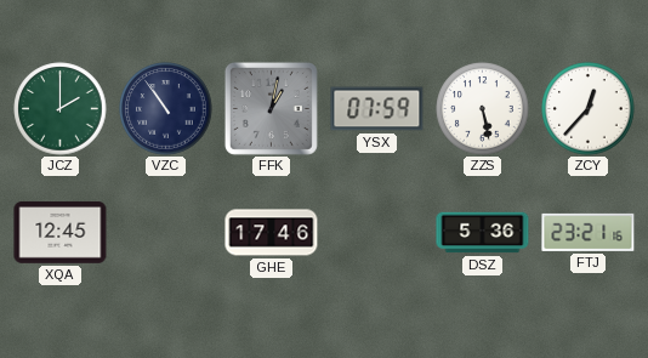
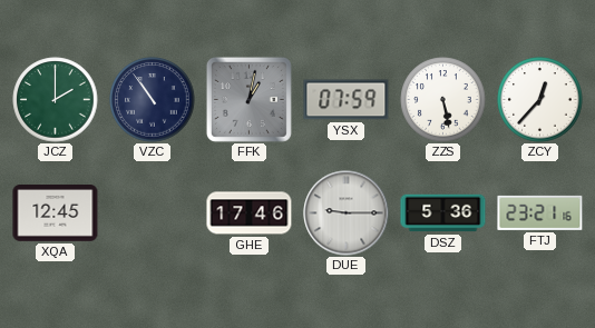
DUE: none -> 9:15 (347, 213)
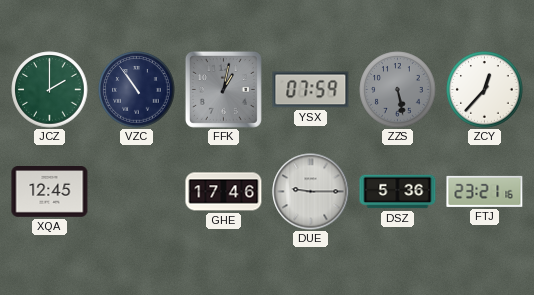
ZZS dial: white -> grey (398, 90)
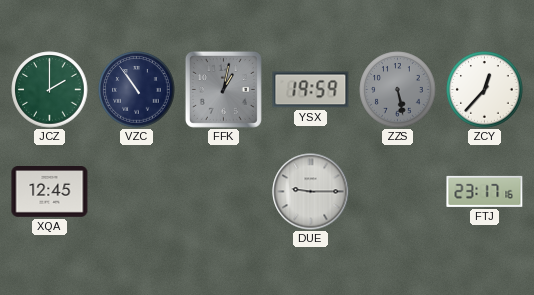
YSX: 07:59 -> 19:59 (311, 90)
GHE: 17:46 -> none (224, 192)
DSZ: 5:36 -> none (398, 192)
FTJ: 23:21 -> 23:17 (485, 191)
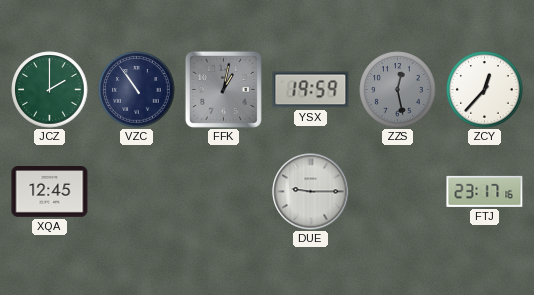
ZZS: 5:28 -> 12:28 (398, 90)
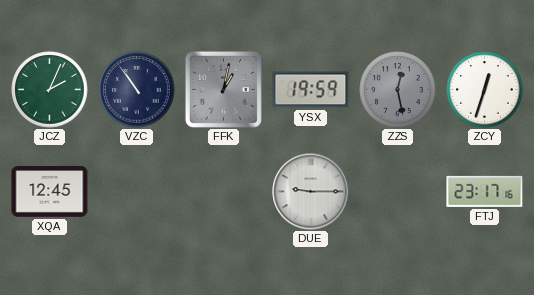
JCZ: 2:00 -> 2:04 (50, 90)
ZCY: 12:37 -> 12:33 (485, 90)
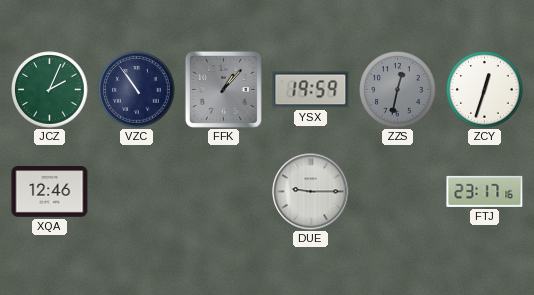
FFK: 1:02 -> 1:07 (223, 89)
ZZS: 12:28 -> 12:32 (398, 90)
XQA: 12:45 -> 12:46 (50, 192)
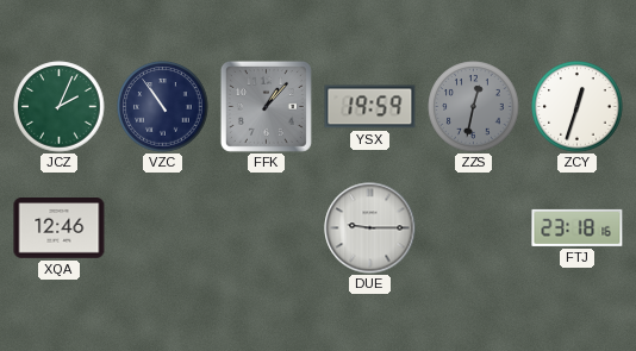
FTJ: 23:17 -> 23:18 (578, 227)
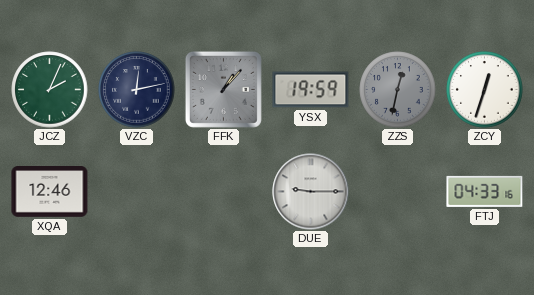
VZC: 10:54 -> 12:13 (137, 90)
FTJ: 23:18 -> 04:33 (485, 191)
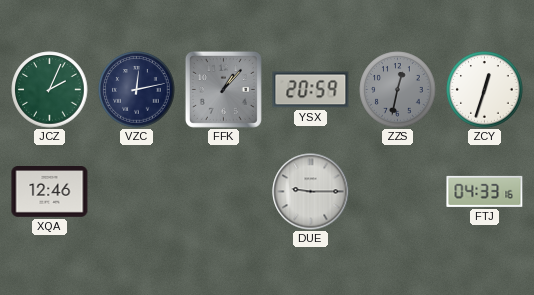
YSX: 19:59 -> 20:59 (311, 90)
